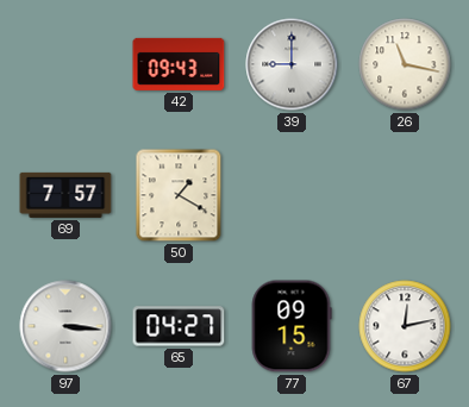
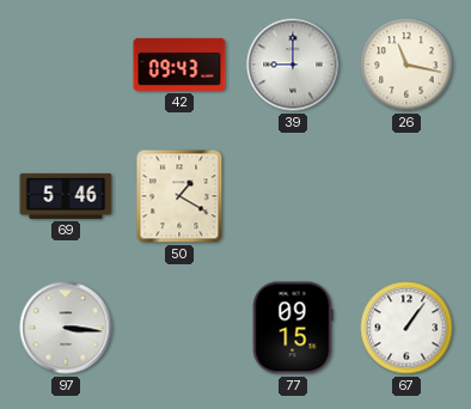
69: 7:57 -> 5:46 (66, 196)
65: 04:27 -> none (179, 326)
67: 12:13 -> 1:06 (406, 328)
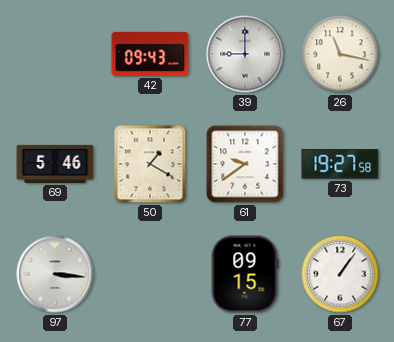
61: none -> 9:39 (245, 164)
73: none -> 19:27 (340, 164)
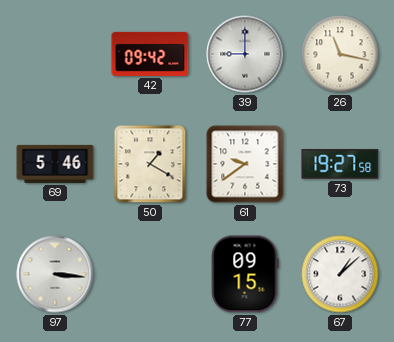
42: 09:43 -> 09:42 (150, 54)
67: 1:06 -> 1:08 (340, 274)
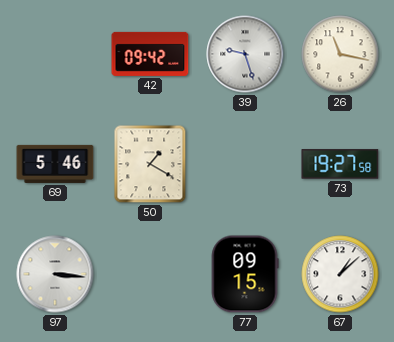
39: 9:00 -> 9:27 (245, 54)
61: 9:39 -> none (245, 164)
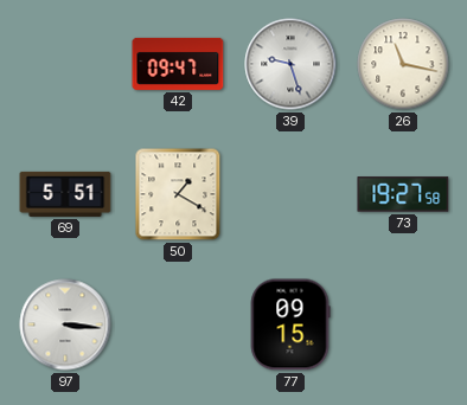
42: 09:42 -> 09:47 (178, 64)
69: 5:46 -> 5:51 (65, 194)
67: 1:08 -> none (340, 274)
